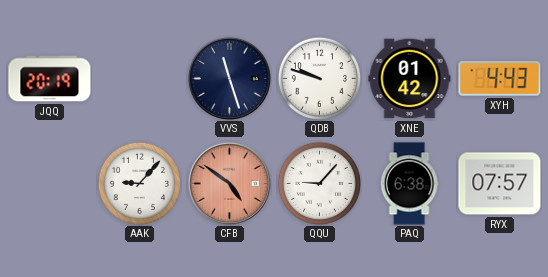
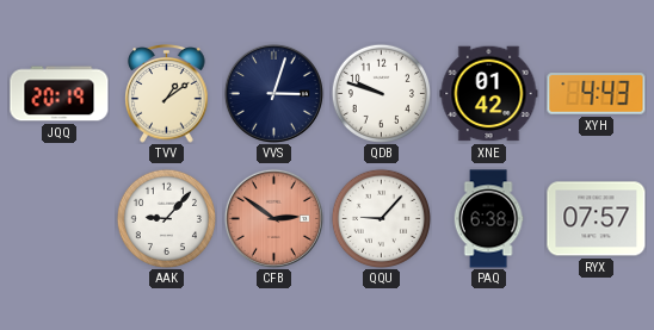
TVV: none -> 1:09 (167, 94)
VVS: 11:27 -> 3:03 (273, 93)
CFB: 4:51 -> 2:51 (273, 218)
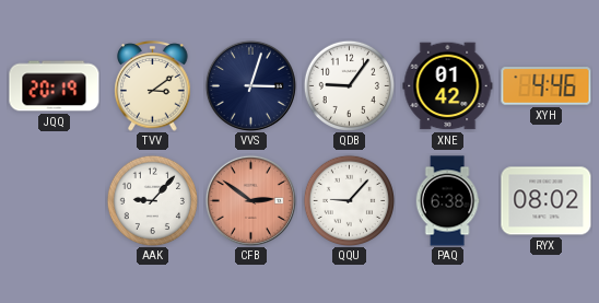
TVV: 1:09 -> 3:09 (153, 86)
QDB: 9:48 -> 9:06 (349, 85)
XYH: 4:43 -> 4:46 (547, 86)
RYX: 07:57 -> 08:02 (547, 201)
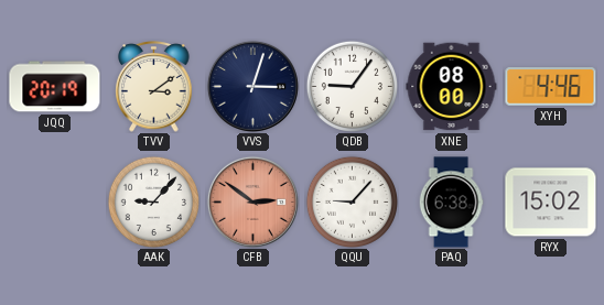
XNE: 01:42 -> 08:00 (452, 87)
RYX: 08:02 -> 15:02 (551, 203)
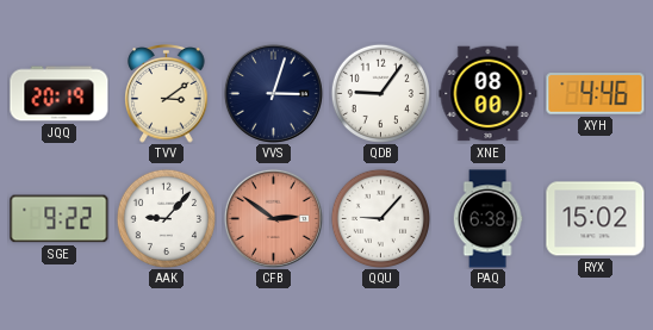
SGE: none -> 9:22 (60, 219)
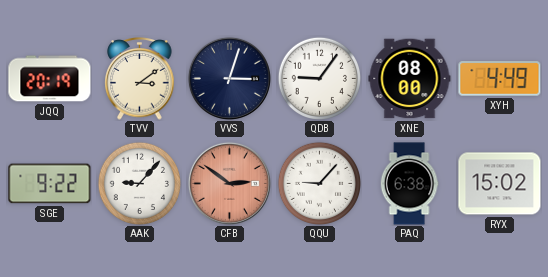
XYH: 4:46 -> 4:49 (500, 79)
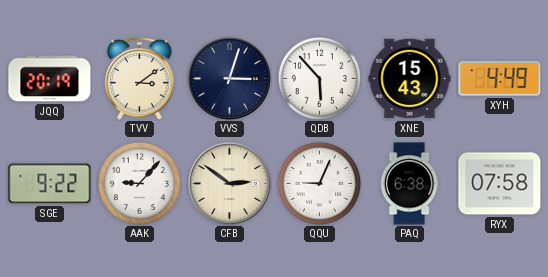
QDB: 9:06 -> 5:53 (319, 78)
XNE: 08:00 -> 15:43 (410, 79)
CFB dial: salmon -> cream (229, 183)
QQU: 9:07 -> 9:04 (319, 183)
RYX: 15:02 -> 07:58 (500, 184)
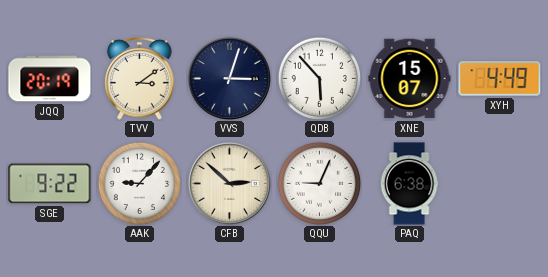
XNE: 15:43 -> 15:07 (410, 79)
CFB: 2:51 -> 2:52 (229, 183)
RYX: 07:58 -> none (500, 184)
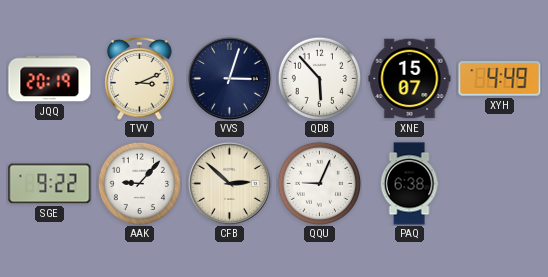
TVV: 3:09 -> 3:11 (140, 79)
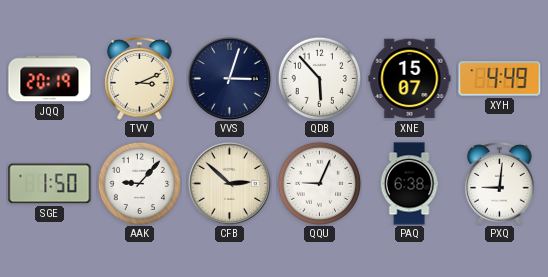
SGE: 9:22 -> 1:50 (50, 184)
PXQ: none -> 9:01 (500, 184)
